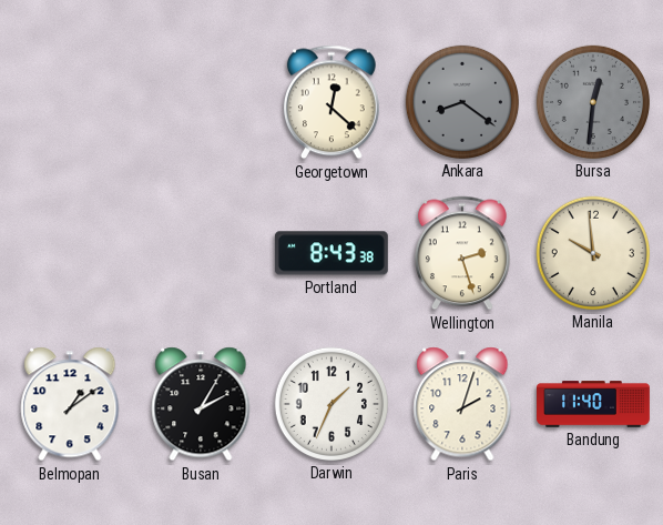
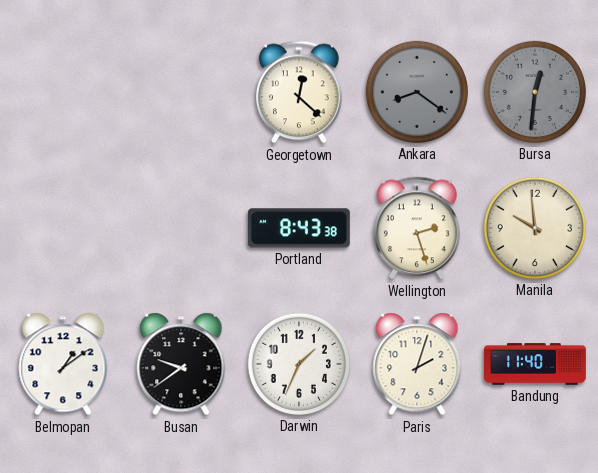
Busan: 2:05 -> 9:39 (181, 364)
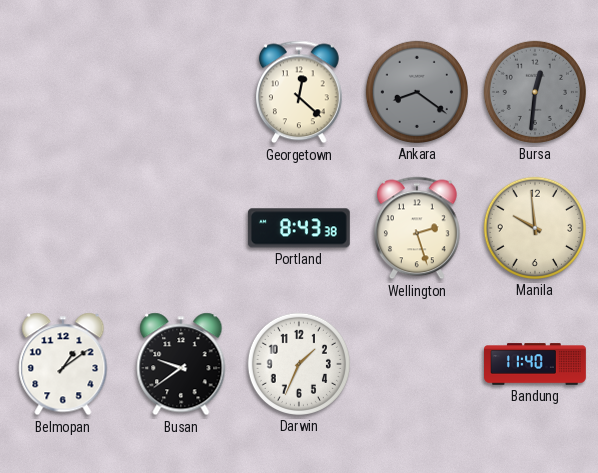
Paris: 2:03 -> none (417, 364)
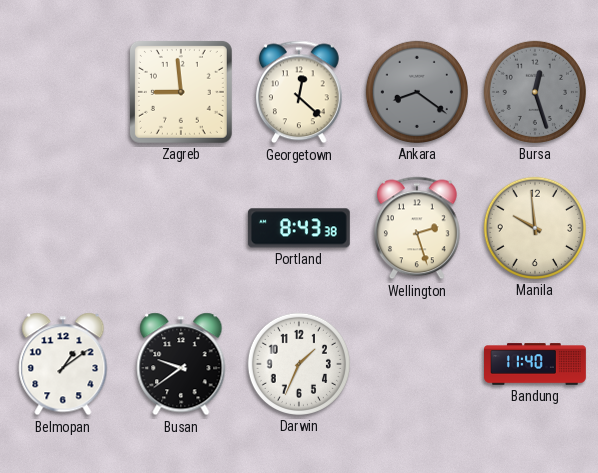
Zagreb: none -> 8:59 (181, 92)
Bursa: 12:31 -> 12:27 (535, 92)
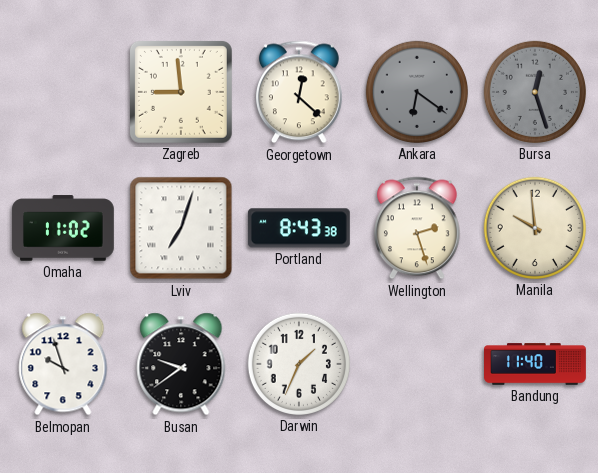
Ankara: 8:21 -> 6:21 (417, 92)
Omaha: none -> 11:02 (63, 228)
Lviv: none -> 7:03 (181, 228)
Belmopan: 1:09 -> 9:57 (63, 364)
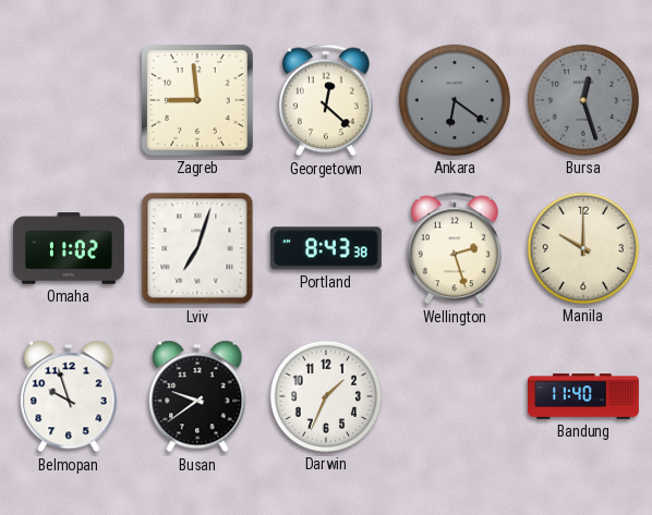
Manila: 9:59 -> 10:00 (583, 248)
